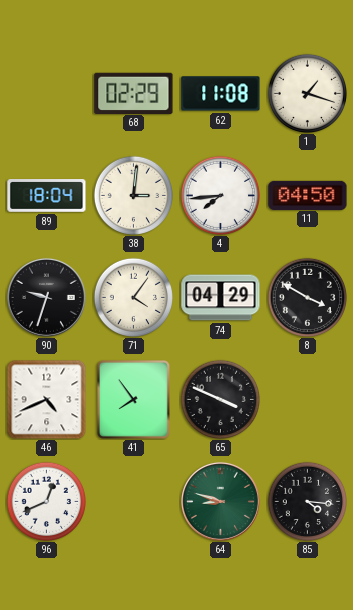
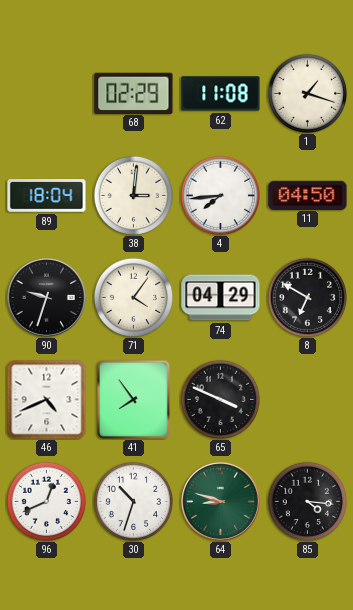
8: 3:50 -> 6:50 (307, 297)
30: none -> 10:33 (133, 501)
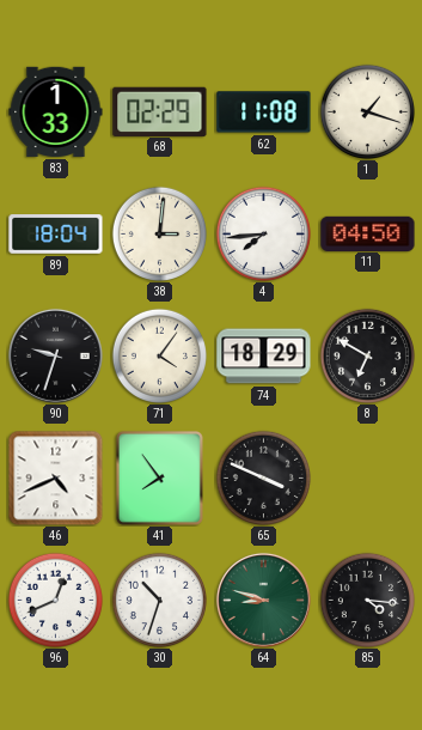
83: none -> 1:33 (56, 111)
74: 04:29 -> 18:29 (264, 357)
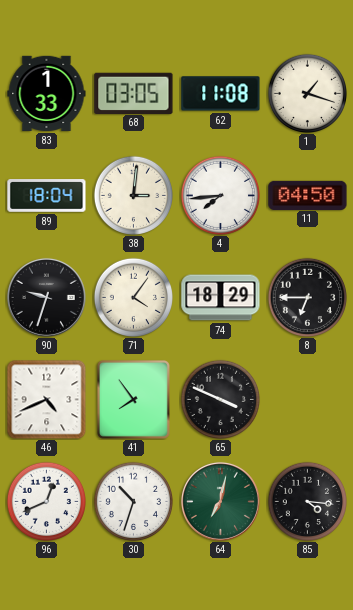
68: 02:29 -> 03:05 (134, 93)
8: 6:50 -> 6:45 (307, 297)
64: 8:48 -> 7:02 (220, 501)
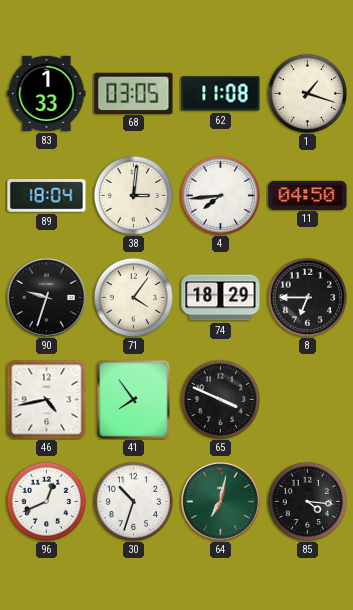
46: 4:41 -> 4:43 (46, 399)
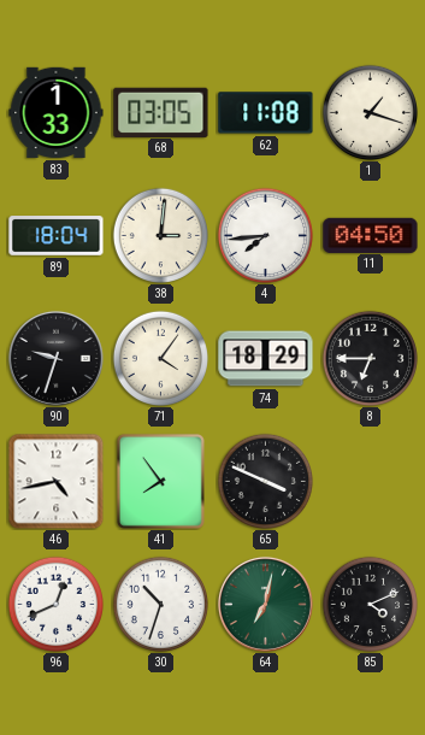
85: 4:16 -> 4:11 (370, 604)
